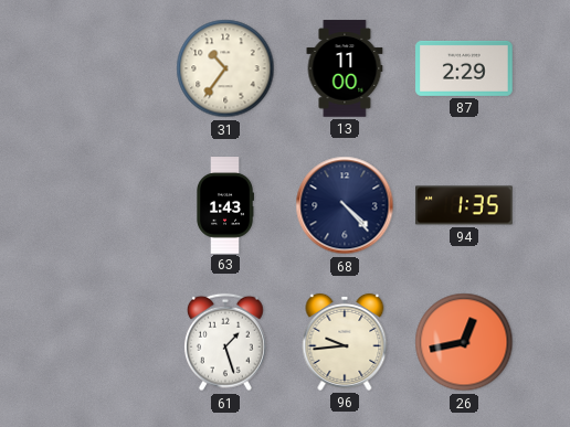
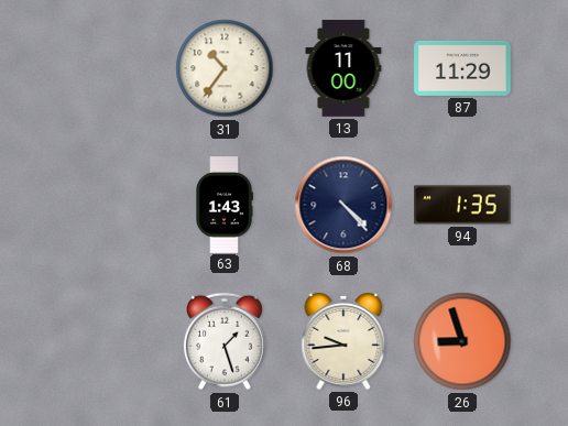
87: 2:29 -> 11:29 (462, 68)
26: 12:43 -> 8:57 (462, 341)
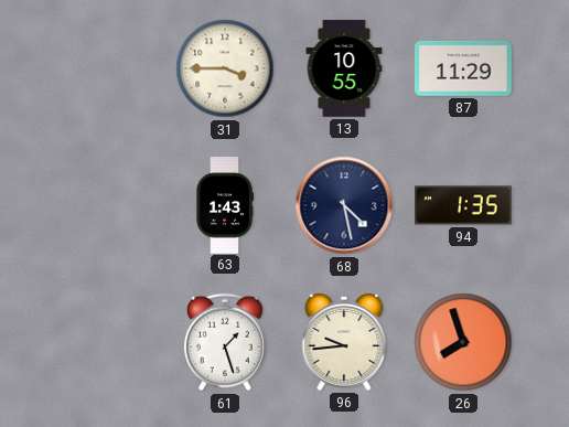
31: 10:36 -> 3:45 (225, 68)
13: 11:00 -> 10:55 (344, 68)
68: 4:23 -> 4:28 (344, 205)
26: 8:57 -> 7:57 (463, 342)
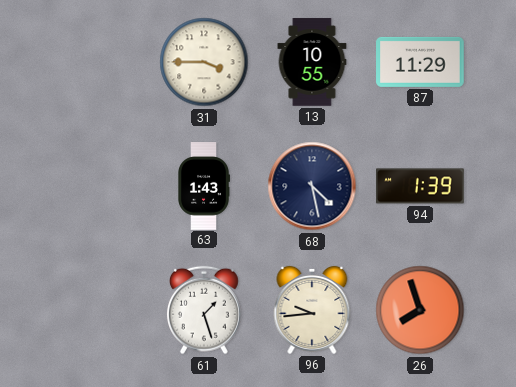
94: 1:35 -> 1:39 (420, 186)
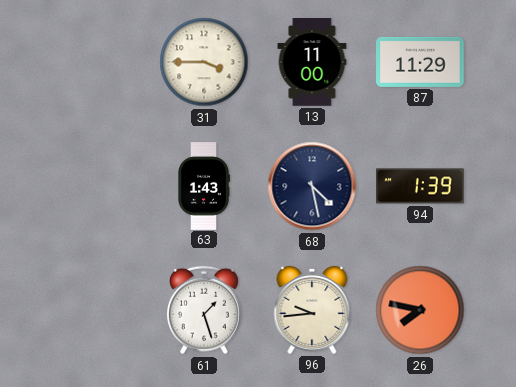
13: 10:55 -> 11:00 (312, 62)
26: 7:57 -> 7:47 (420, 310)
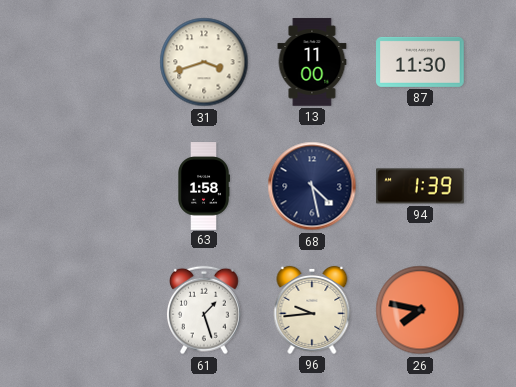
31: 3:45 -> 3:42 (204, 62)
87: 11:29 -> 11:30 (420, 62)
63: 1:43 -> 1:58 (204, 186)
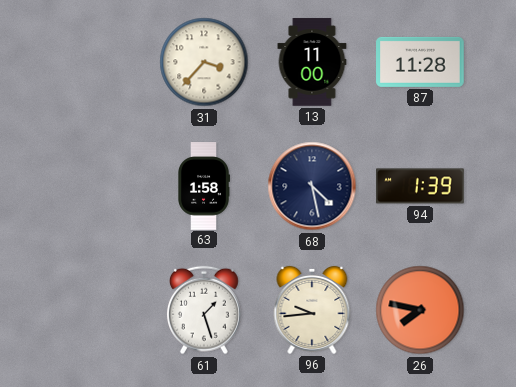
31: 3:42 -> 3:37 (204, 62)
87: 11:30 -> 11:28 (420, 62)
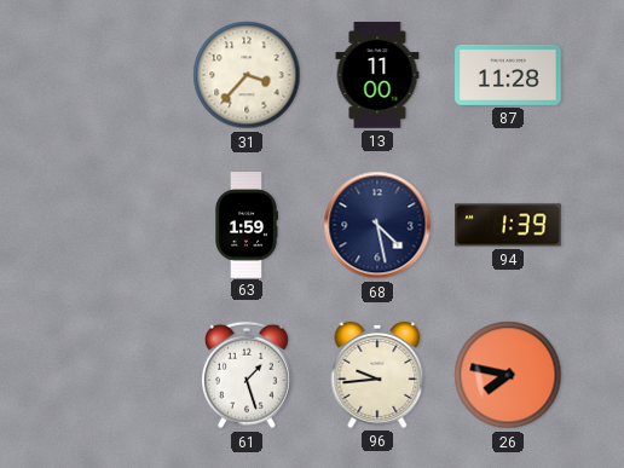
63: 1:58 -> 1:59 (247, 225)
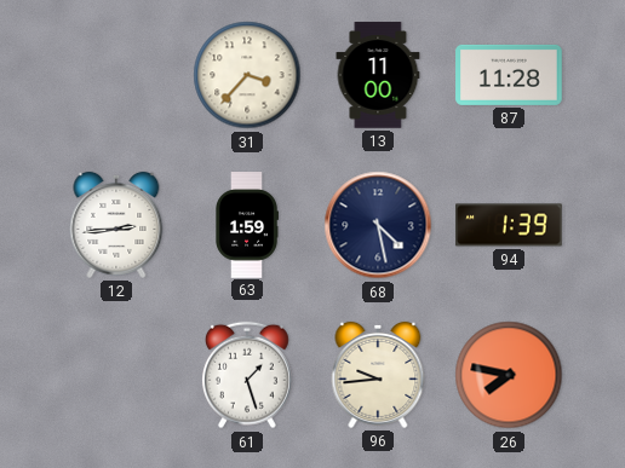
12: none -> 2:44 (116, 225)
